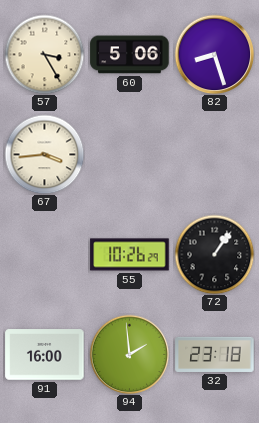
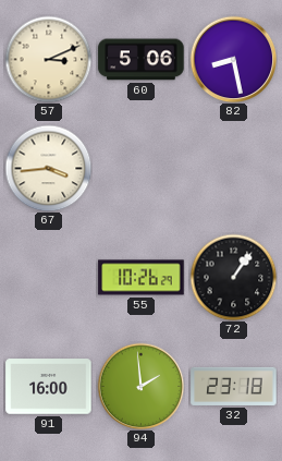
57: 3:25 -> 3:11 (48, 59)
82: 8:27 -> 8:28 (233, 59)
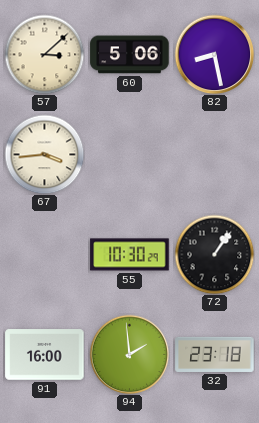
57: 3:11 -> 3:08 (44, 54)
55: 10:26 -> 10:30 (130, 255)
